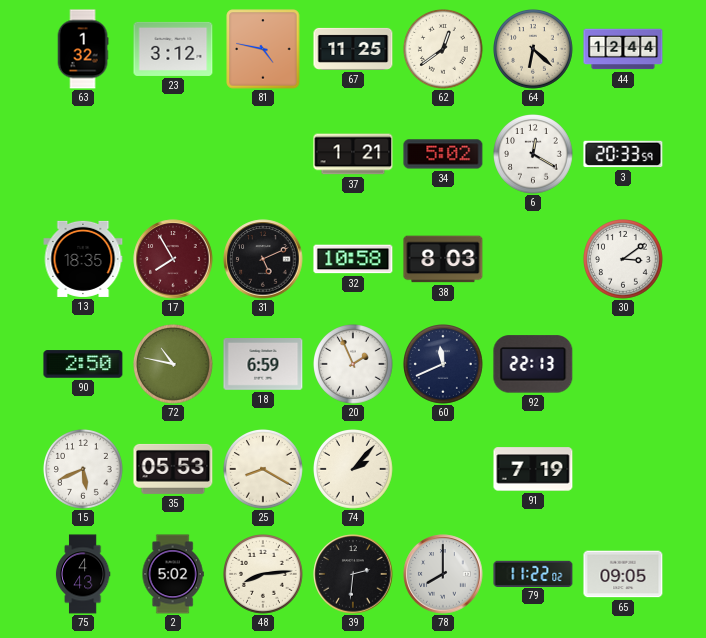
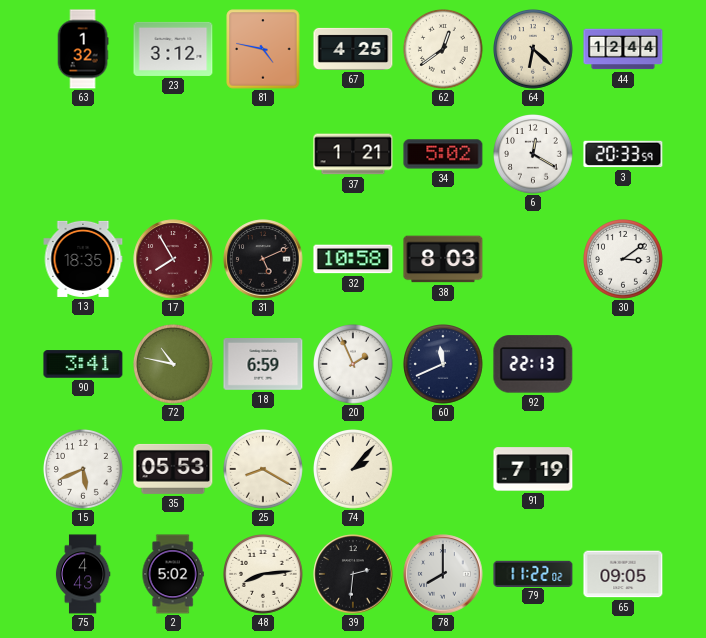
67: 11:25 -> 4:25 (353, 49)
90: 2:50 -> 3:41 (83, 364)
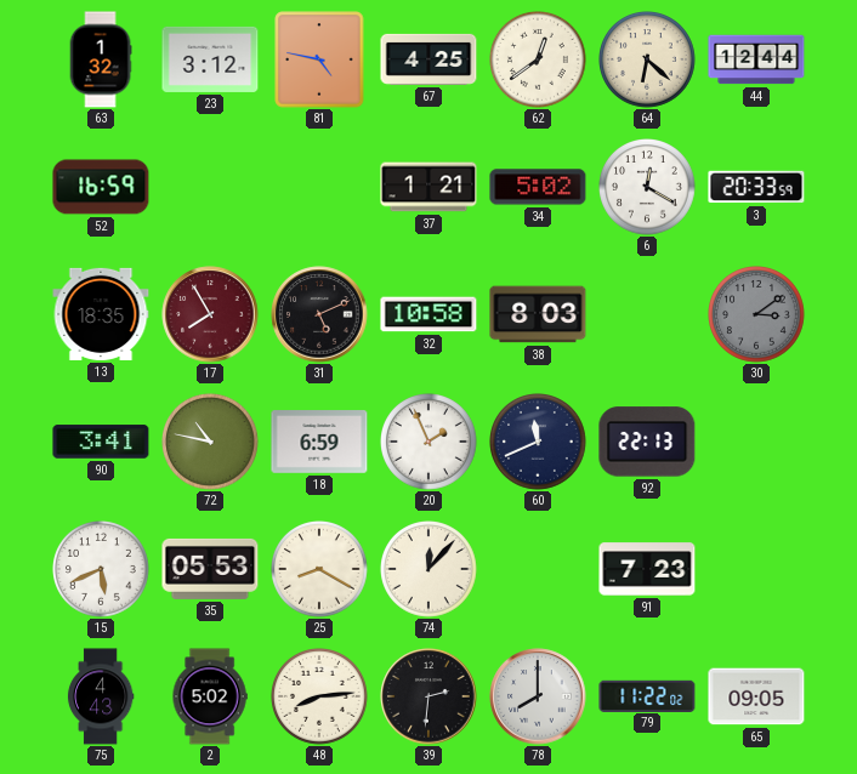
52: none -> 16:59 (101, 187)
30 dial: white -> grey (757, 315)
74: 2:07 -> 12:07 (430, 570)
91: 7:19 -> 7:23 (647, 569)
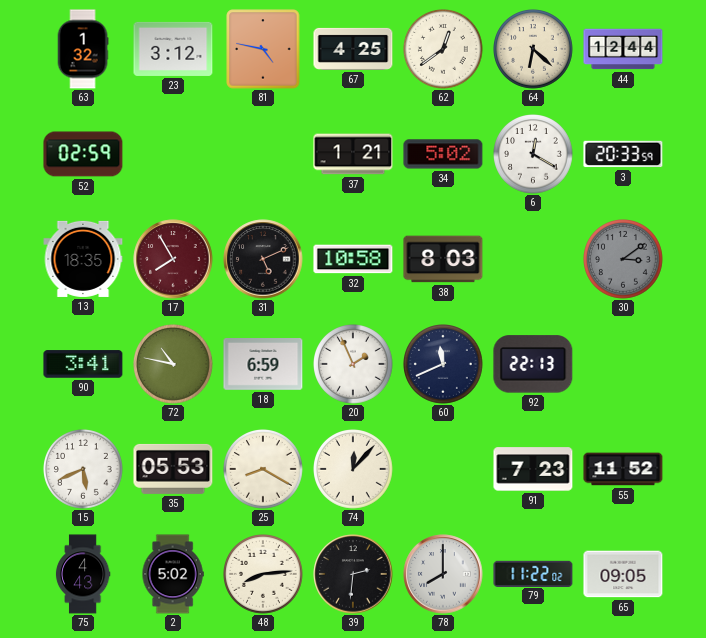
52: 16:59 -> 02:59 (83, 154)
55: none -> 11:52 (623, 469)
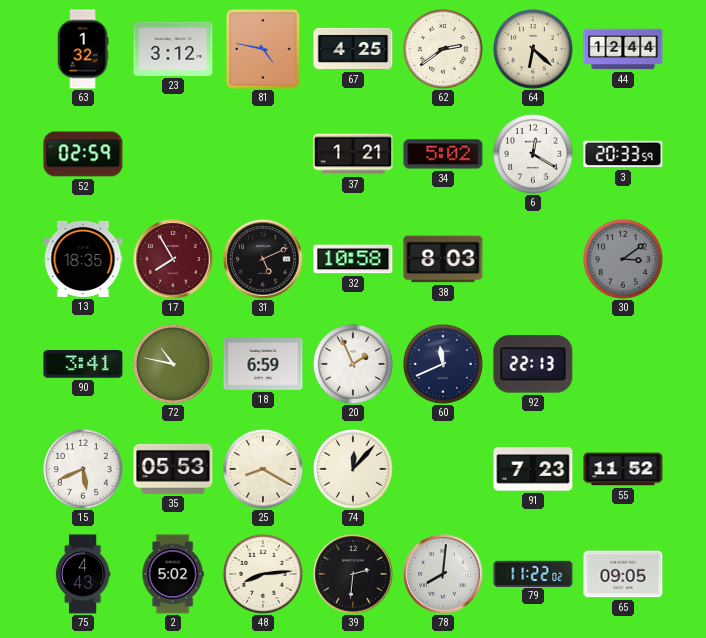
62: 12:39 -> 2:39 (444, 50)
78: 8:00 -> 8:01 (443, 574)
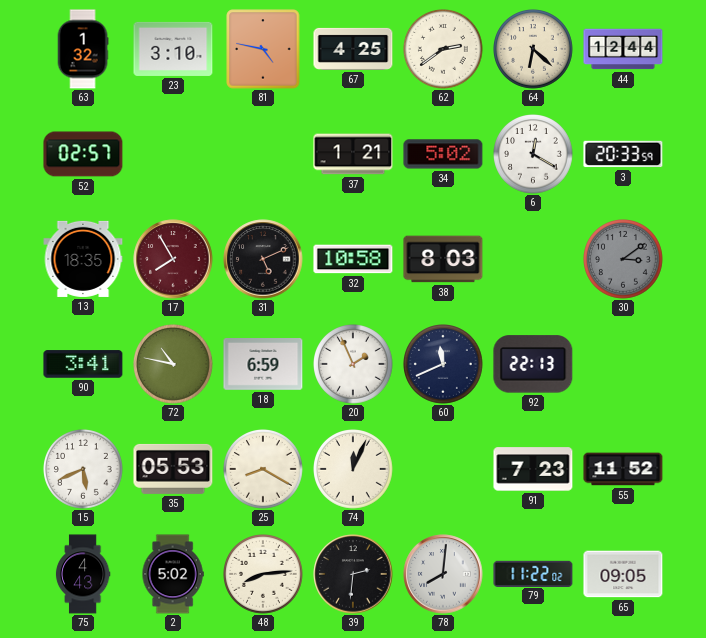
23: 3:12 -> 3:10 (173, 49)
52: 02:59 -> 02:57 (83, 154)
74: 12:07 -> 12:04 (354, 470)
